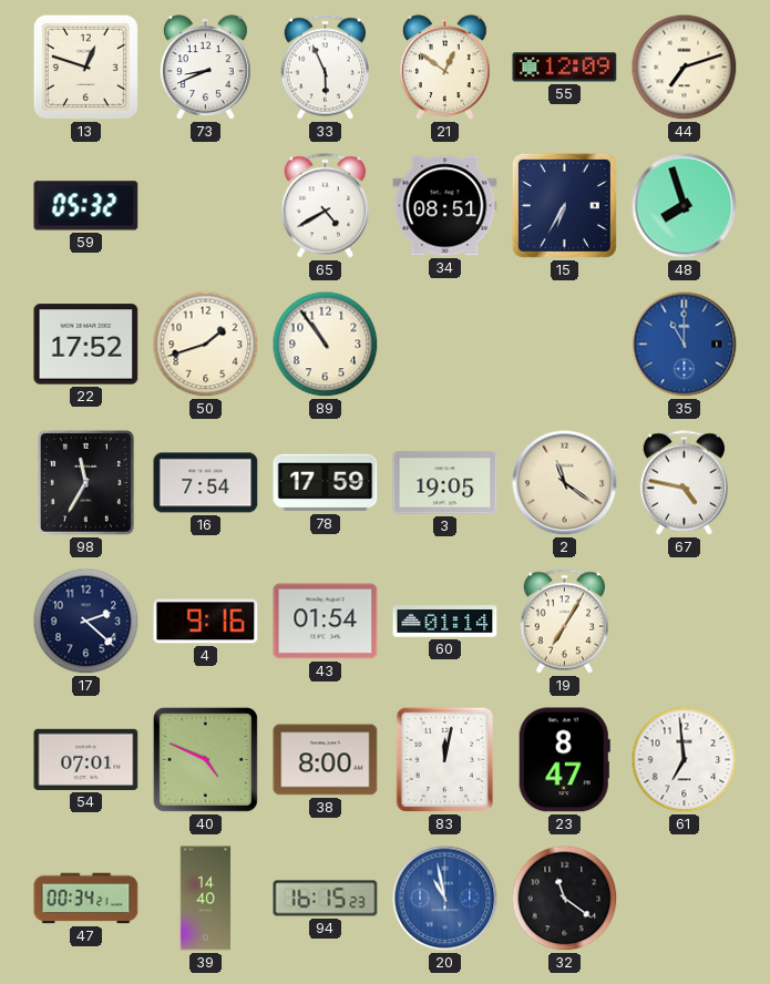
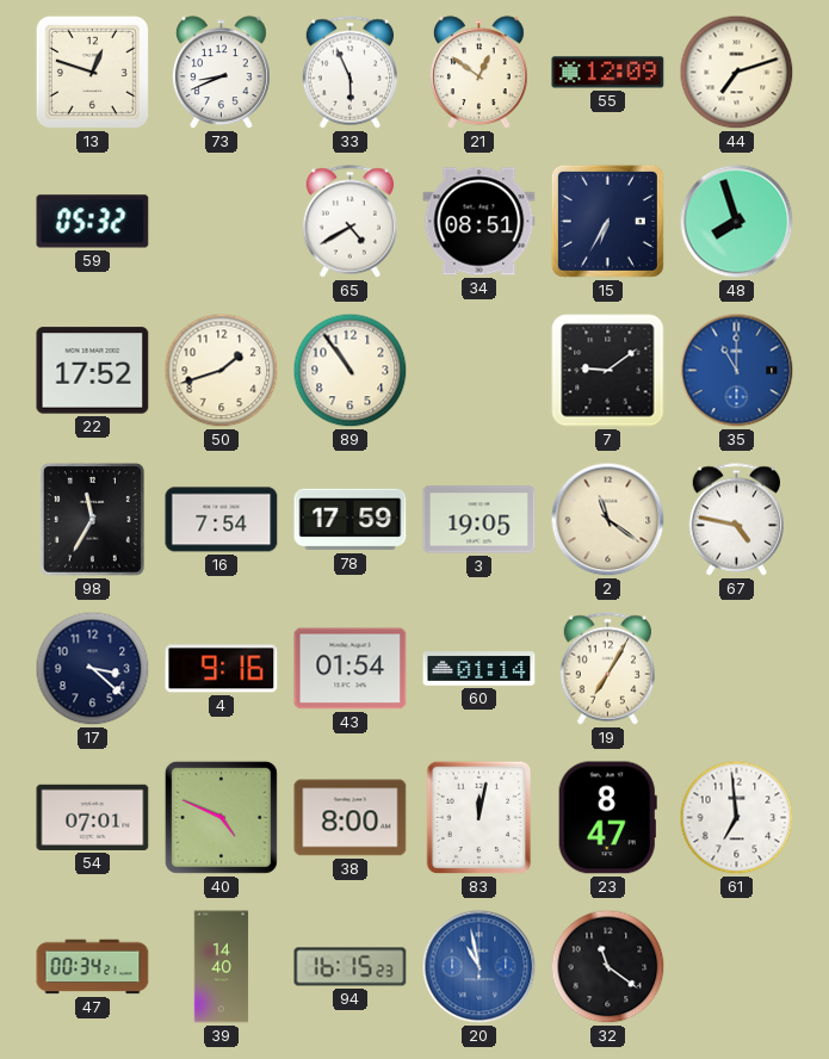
7: none -> 9:09 (608, 371)
17: 2:22 -> 3:22 (93, 669)
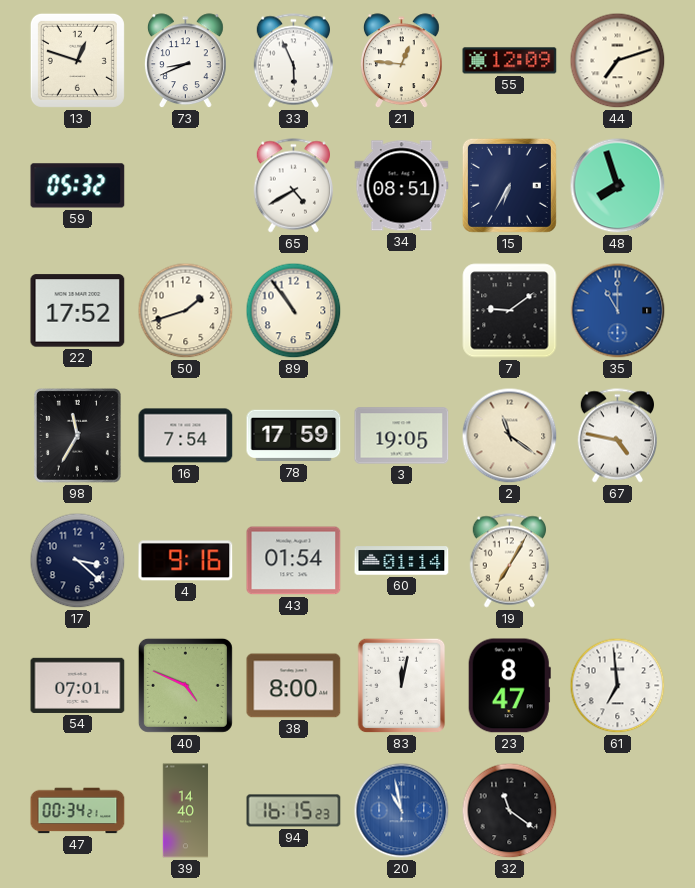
21: 12:51 -> 12:46 (401, 61)
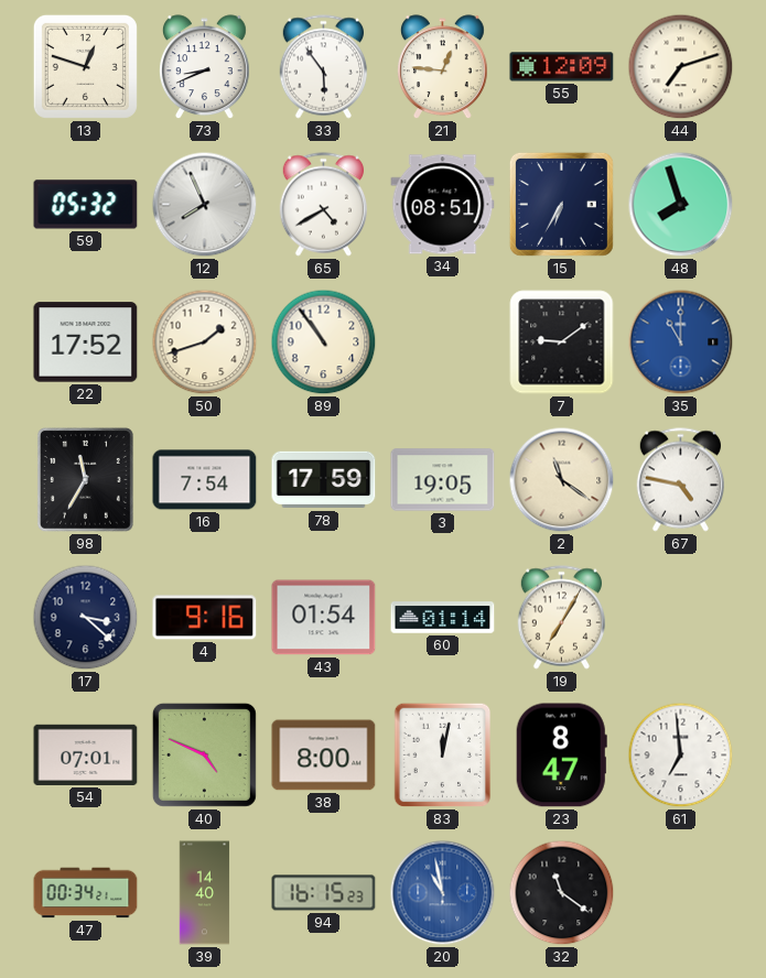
33: 5:56 -> 5:54 (323, 67)
12: none -> 7:56 (205, 205)
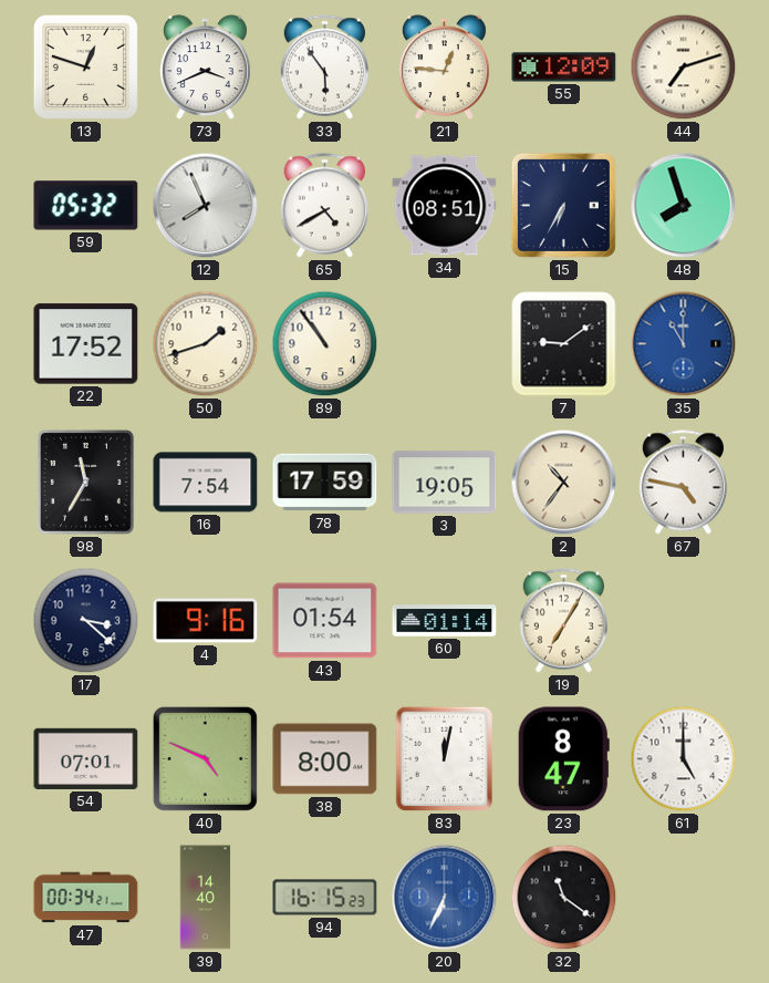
73: 8:41 -> 3:41 (205, 68)
2: 11:21 -> 10:36 (564, 483)
61: 6:59 -> 5:00 (684, 759)
20: 10:58 -> 6:34 (445, 898)
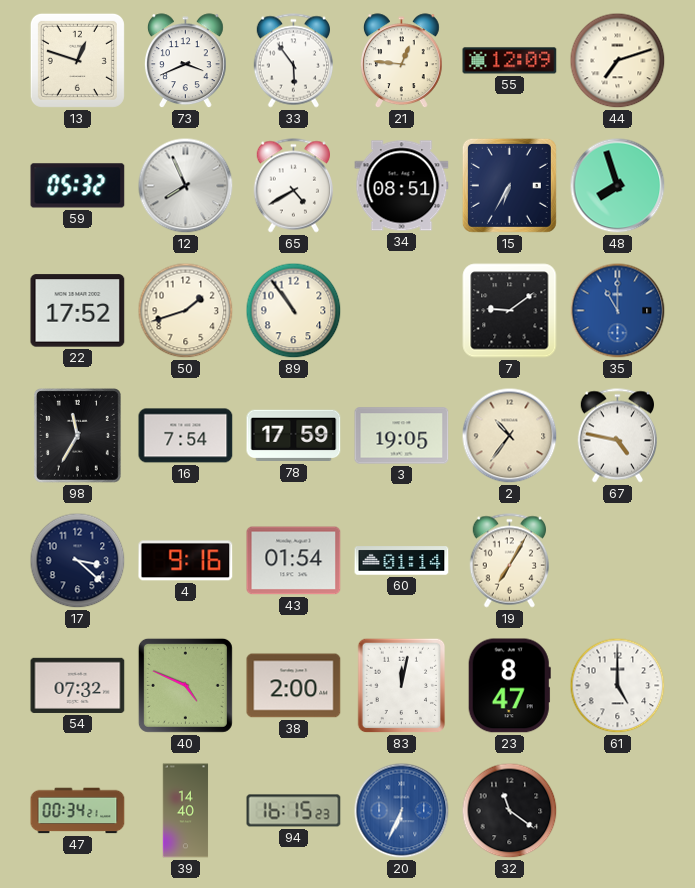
54: 07:01 -> 07:32 (78, 685)
38: 8:00 -> 2:00 (294, 686)
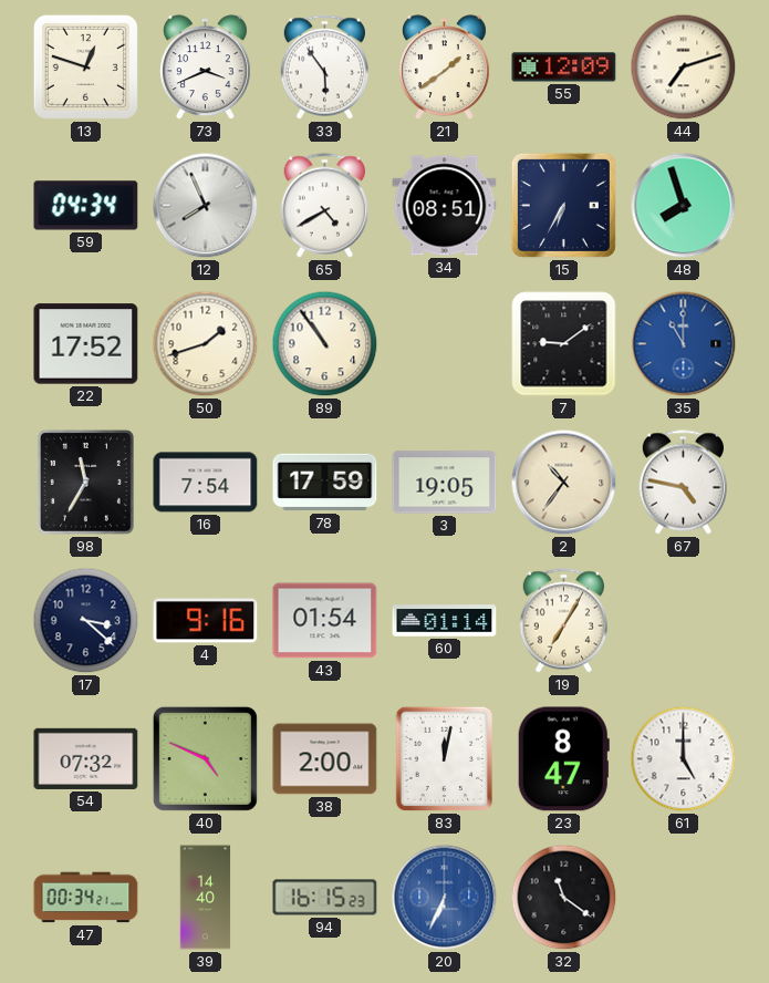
21: 12:46 -> 1:39 (444, 68)
59: 05:32 -> 04:34 (86, 206)
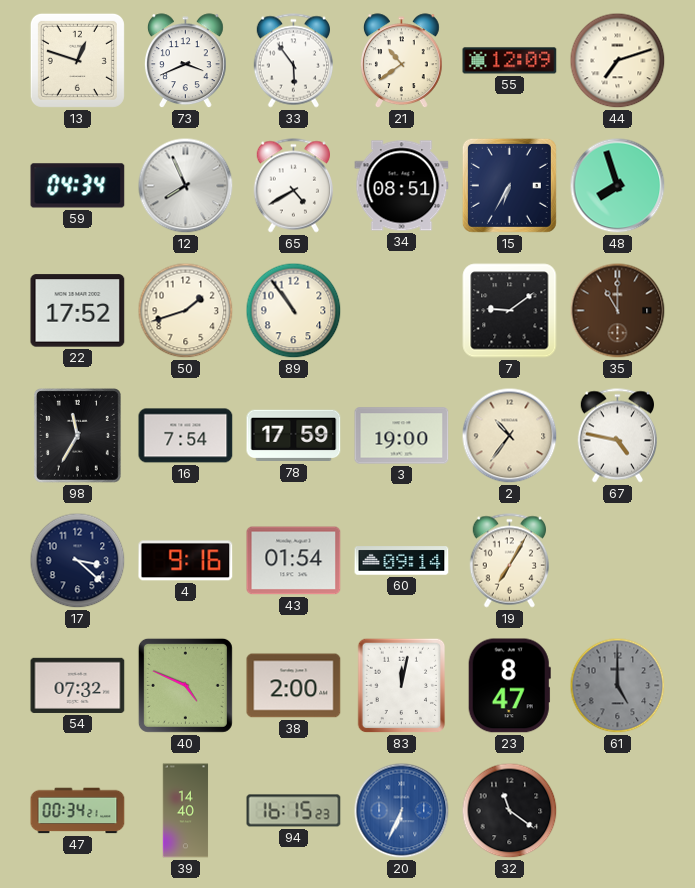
21: 1:39 -> 10:39 (401, 61)
35 dial: blue -> brown (618, 311)
3: 19:05 -> 19:00 (402, 436)
60: 01:14 -> 09:14 (402, 561)
61 dial: white -> grey (618, 686)
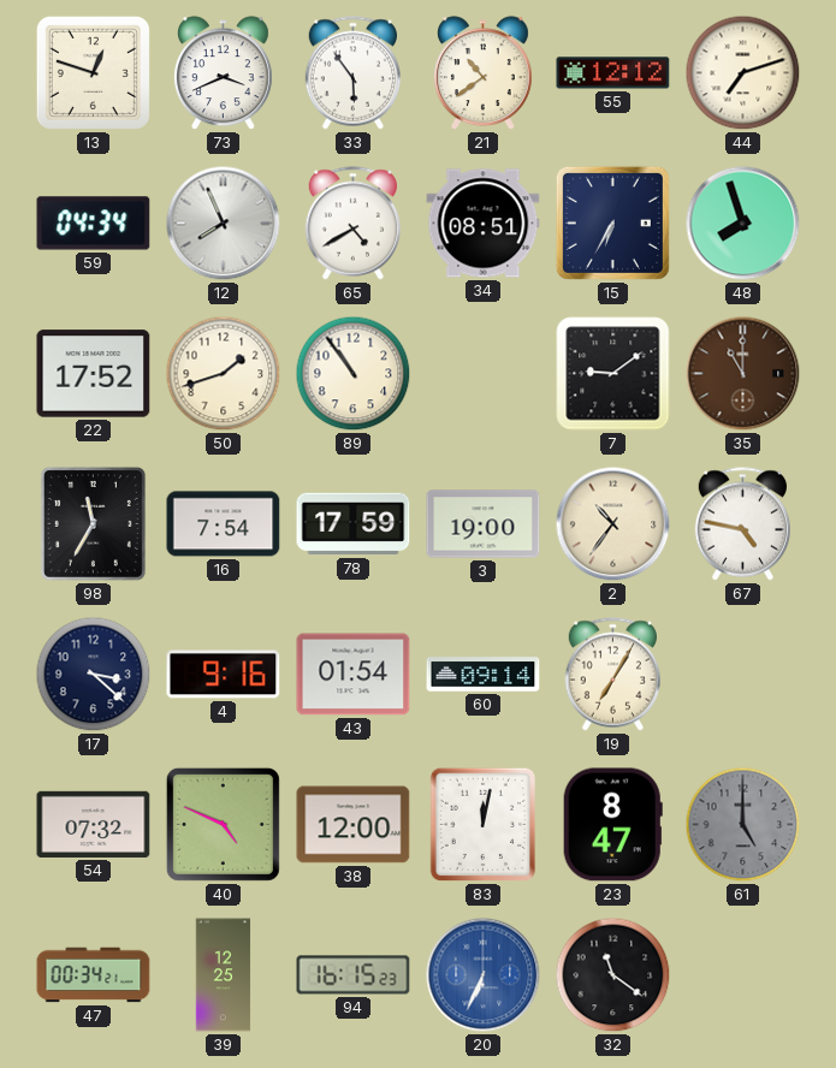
55: 12:09 -> 12:12 (613, 73)
38: 2:00 -> 12:00 (354, 825)
39: 14:40 -> 12:25 (224, 975)
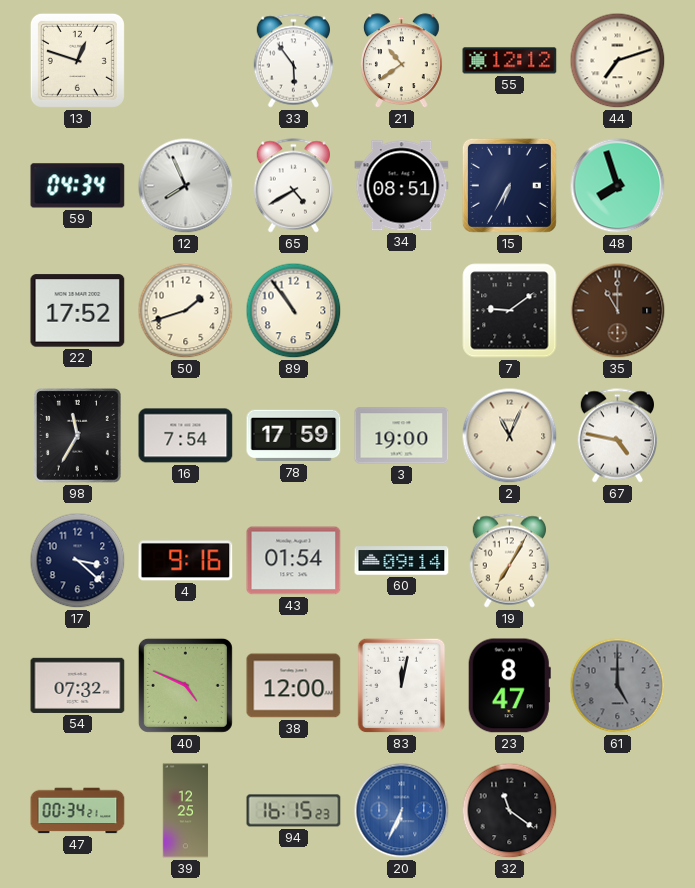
73: 3:41 -> none (223, 73)
2: 10:36 -> 11:04 (510, 436)
